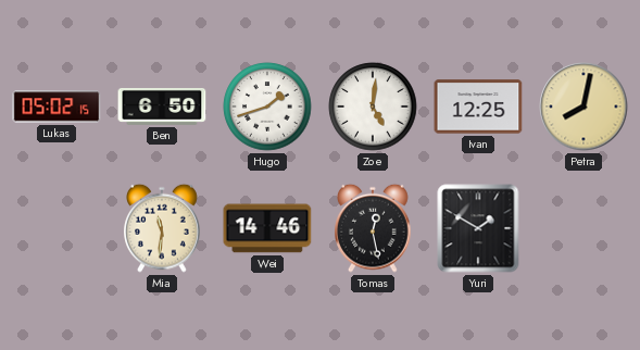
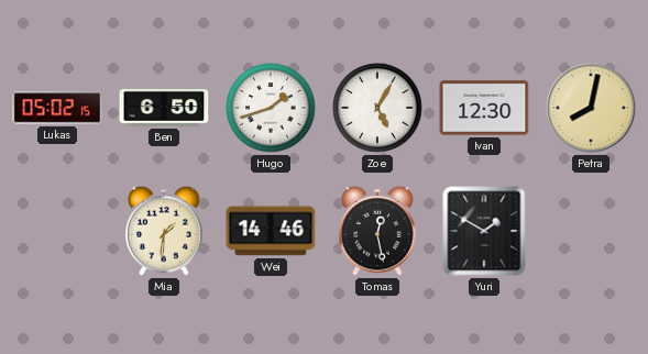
Zoe: 5:01 -> 5:05 (377, 108)
Ivan: 12:25 -> 12:30 (484, 108)
Mia: 11:31 -> 1:31 (164, 231)
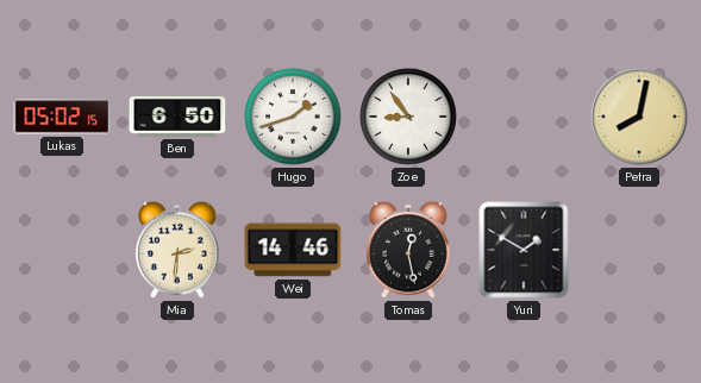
Zoe: 5:05 -> 8:54 (408, 117)
Ivan: 12:30 -> none (484, 108)
Mia: 1:31 -> 2:31 (177, 250)
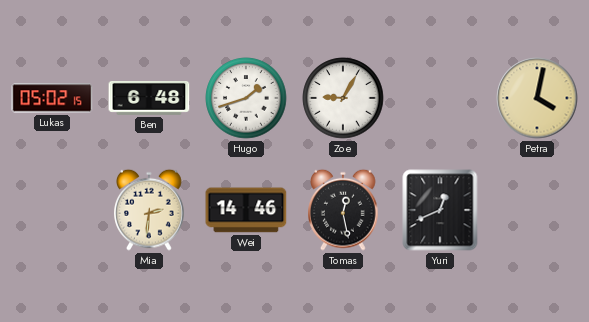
Ben: 6:50 -> 6:48 (149, 98)
Zoe: 8:54 -> 9:05 (343, 98)
Petra: 8:02 -> 4:02 (537, 98)
Yuri: 1:50 -> 12:41 (440, 210)
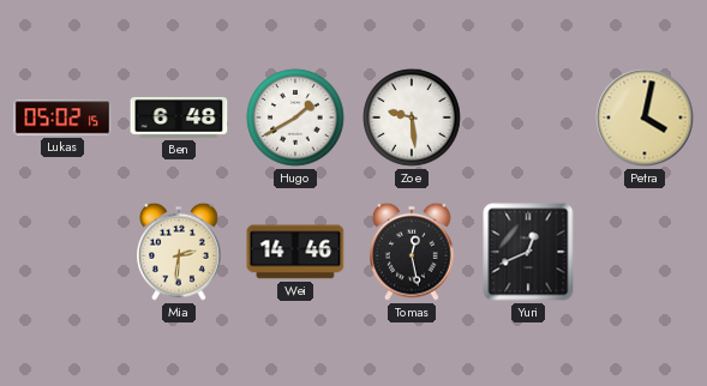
Hugo: 1:42 -> 1:40 (295, 117)
Zoe: 9:05 -> 9:29 (412, 117)
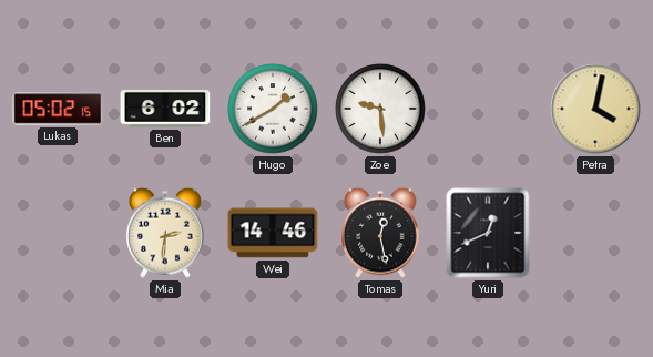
Ben: 6:48 -> 6:02 (165, 109)
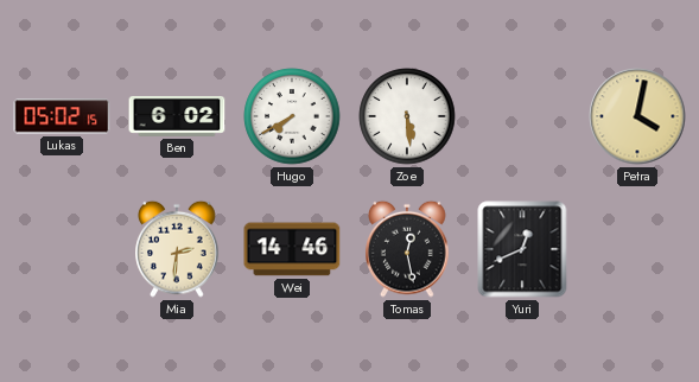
Hugo: 1:40 -> 7:40 (292, 116)
Zoe: 9:29 -> 5:29 (407, 116)
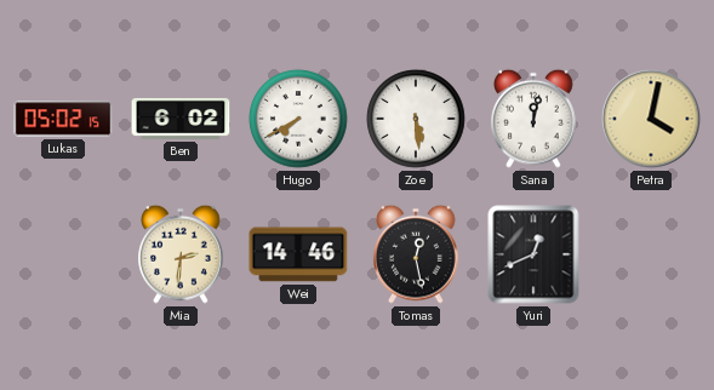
Sana: none -> 12:02 (533, 119)
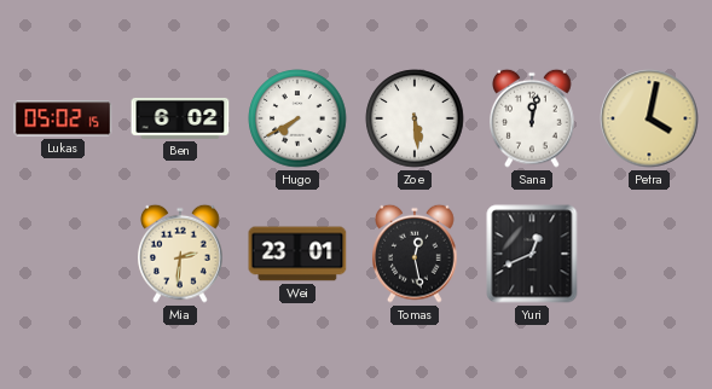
Wei: 14:46 -> 23:01 (297, 254)
